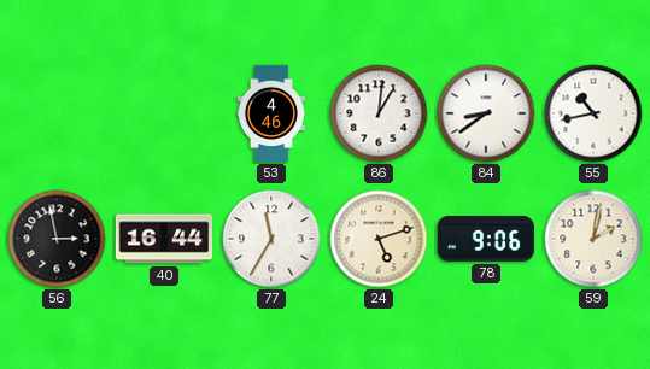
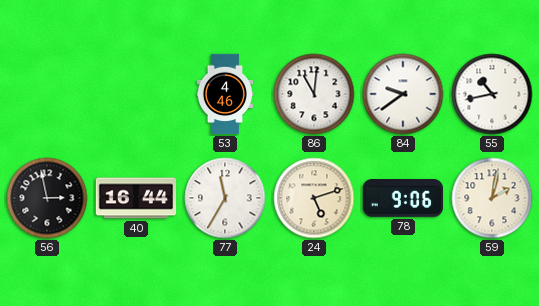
86: 1:01 -> 11:01 (314, 94)
84: 8:39 -> 9:39 (403, 94)
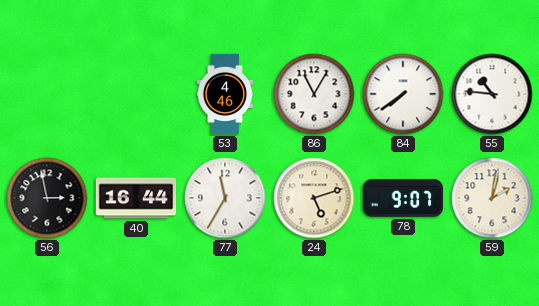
86: 11:01 -> 11:05 (314, 94)
84: 9:39 -> 7:39 (403, 94)
55: 10:43 -> 10:46 (492, 94)
78: 9:06 -> 9:07 (402, 198)
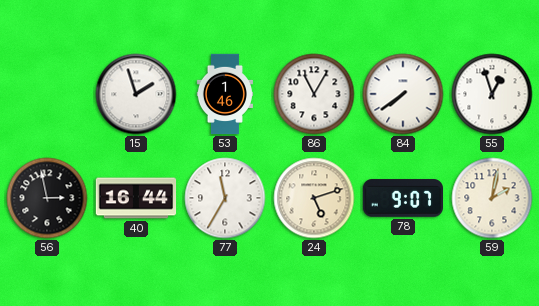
15: none -> 1:57 (136, 94)
53: 4:46 -> 1:46 (225, 94)
55: 10:46 -> 12:57 (492, 94)
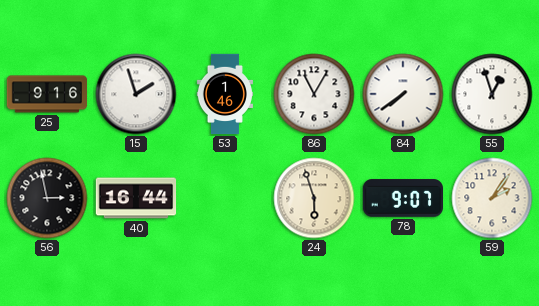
25: none -> 9:16 (47, 94)
77: 11:35 -> none (225, 198)
24: 5:12 -> 5:57 (314, 198)
59: 2:02 -> 2:06 (492, 198)
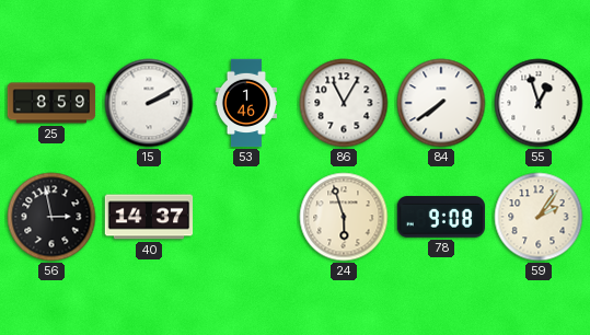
25: 9:16 -> 8:59 (51, 103)
15: 1:57 -> 2:10 (149, 103)
40: 16:44 -> 14:37 (149, 217)
78: 9:07 -> 9:08 (440, 217)
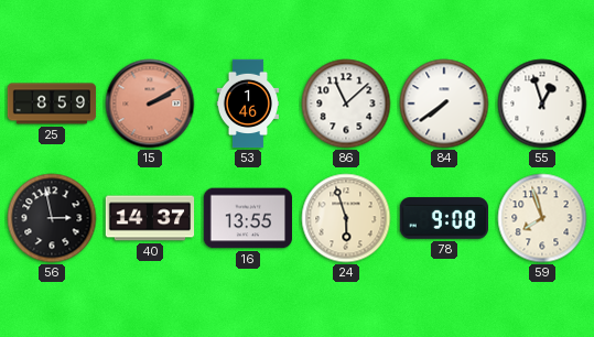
15 dial: white -> salmon (150, 104)
86: 11:05 -> 11:08 (346, 104)
16: none -> 13:55 (248, 218)
59: 2:06 -> 7:57 (542, 218)
